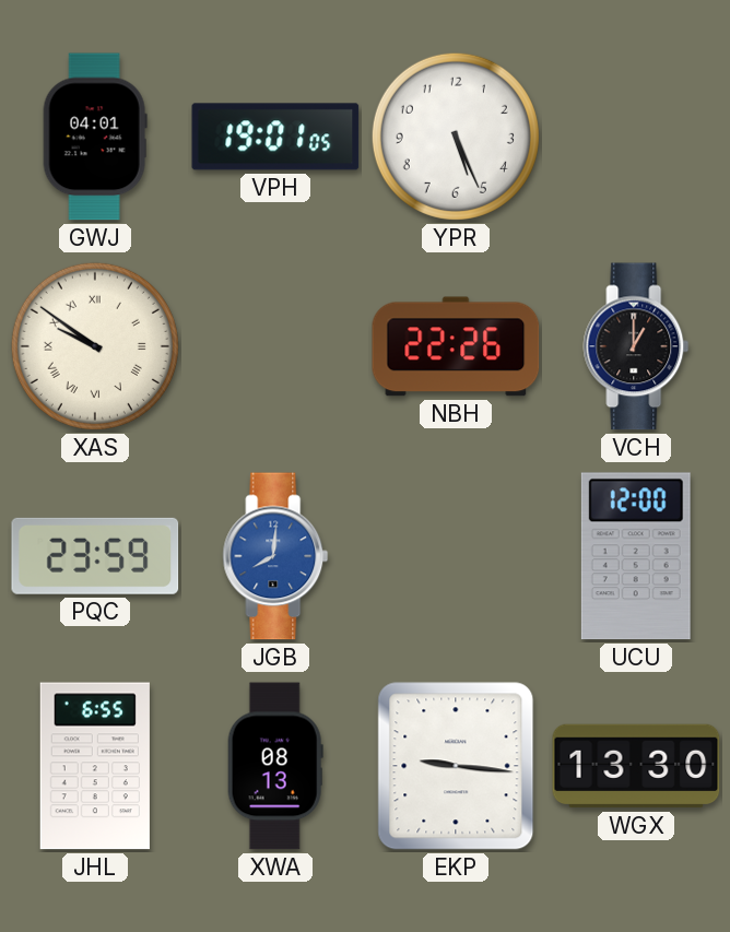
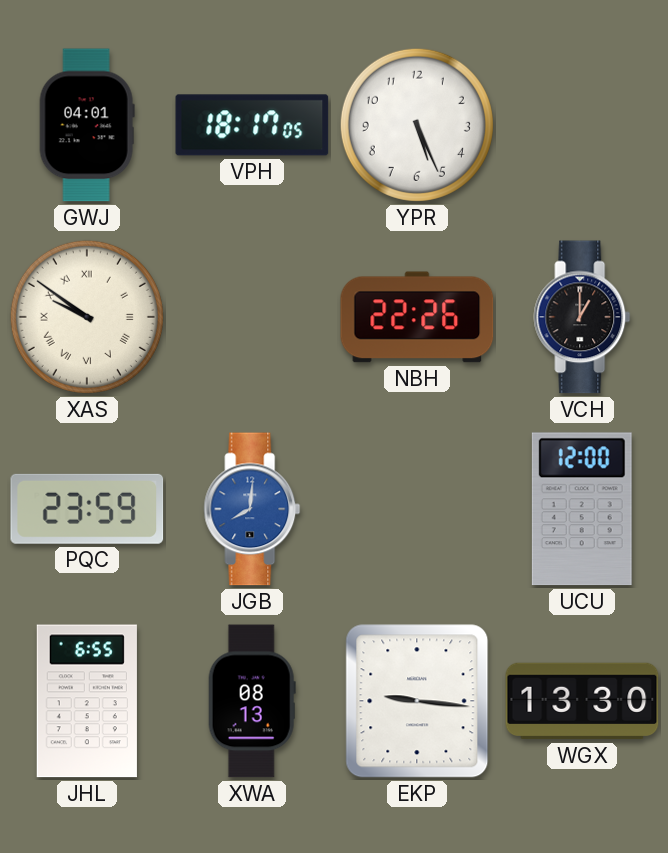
VPH: 19:01 -> 18:17 (252, 125)
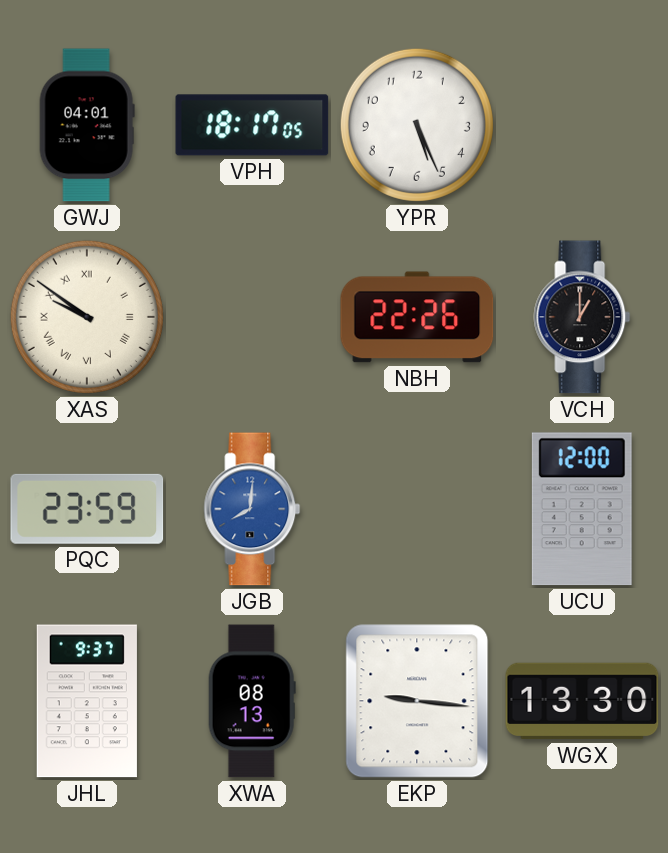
JHL: 6:55 -> 9:37 (87, 701)
